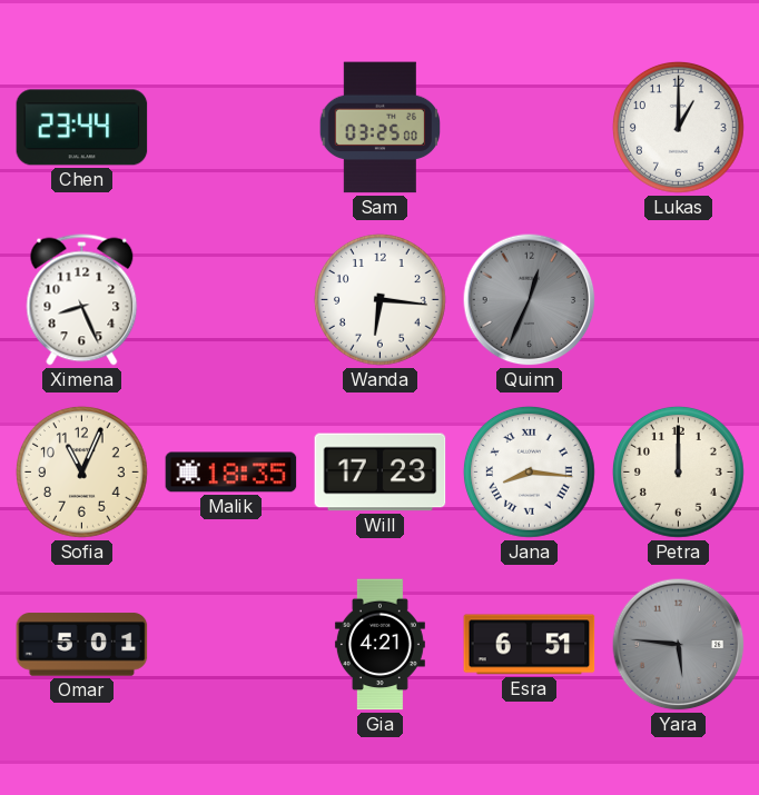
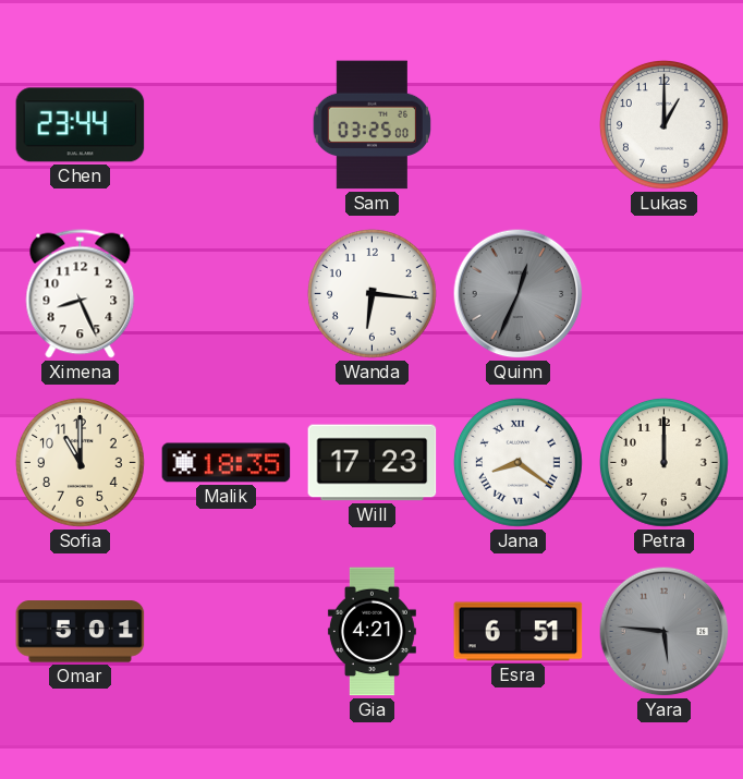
Sofia: 11:04 -> 11:00 (80, 462)
Jana: 8:16 -> 8:21 (517, 462)
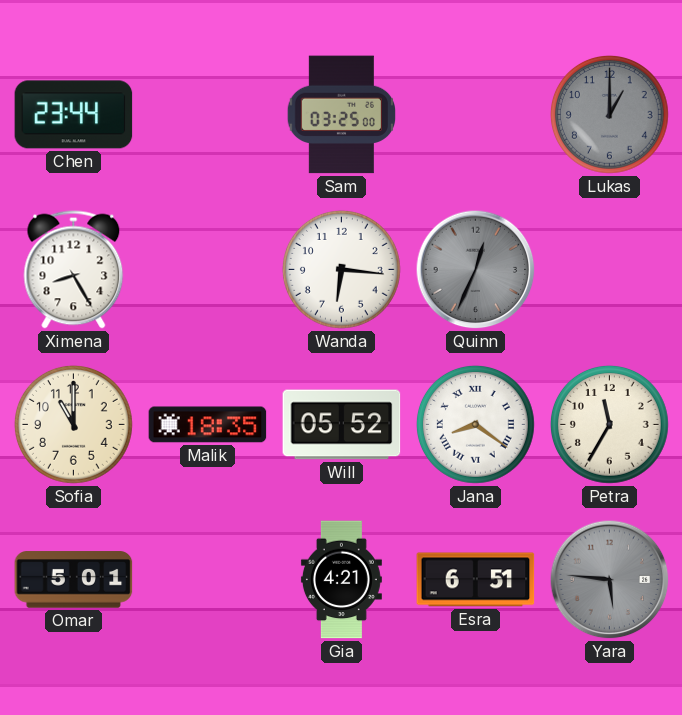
Lukas dial: white -> grey (609, 114)
Ximena: 8:26 -> 8:25 (74, 270)
Will: 17:23 -> 05:52 (342, 425)
Petra: 12:00 -> 11:35 (609, 424)
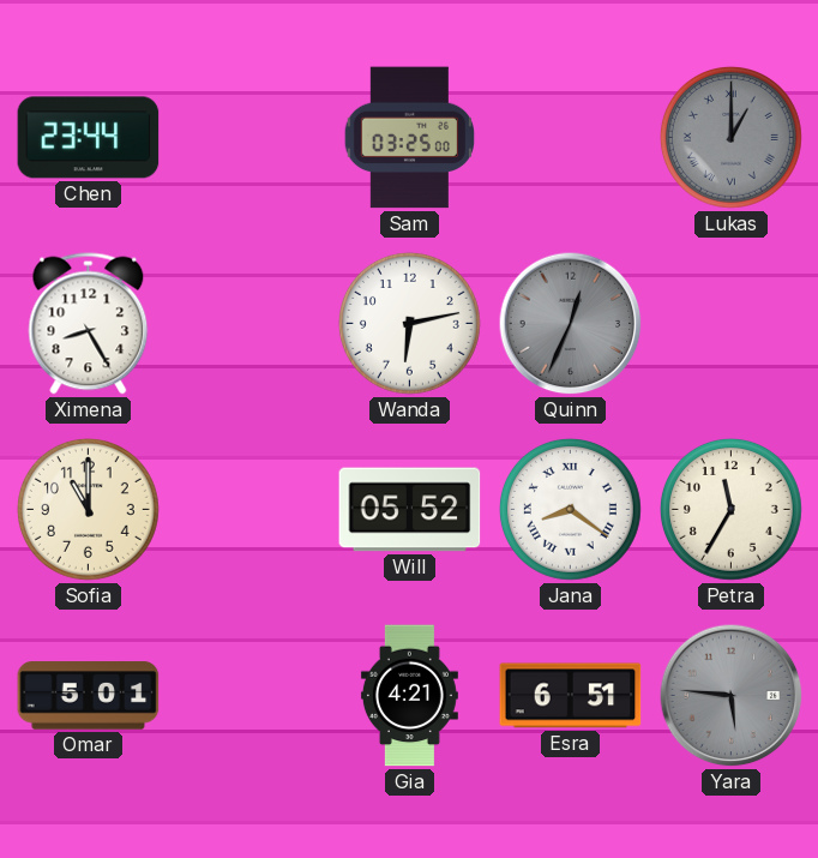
Lukas numerals: Arabic -> Roman (730, 137)
Wanda: 6:16 -> 6:13 (409, 323)
Malik: 18:35 -> none (208, 425)
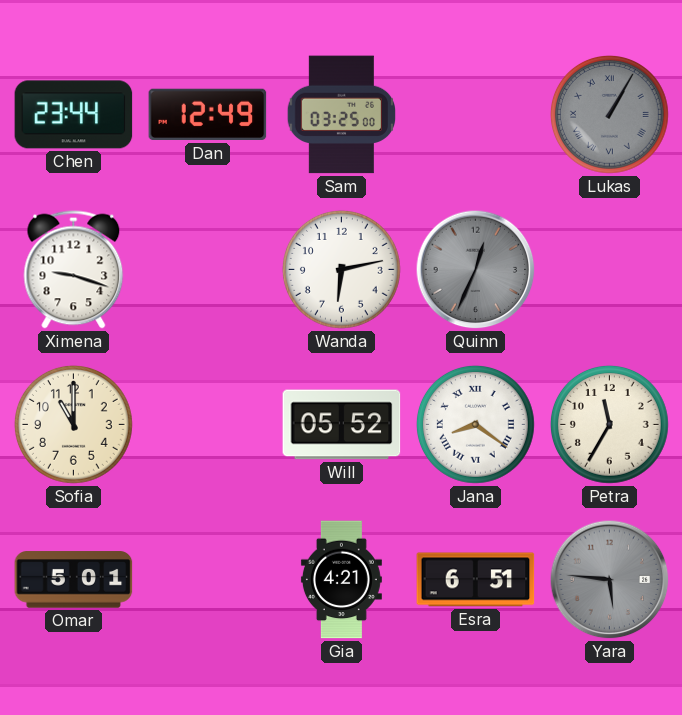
Dan: none -> 12:49 (208, 115)
Lukas: 1:00 -> 1:05 (609, 114)
Ximena: 8:25 -> 9:18 (74, 270)
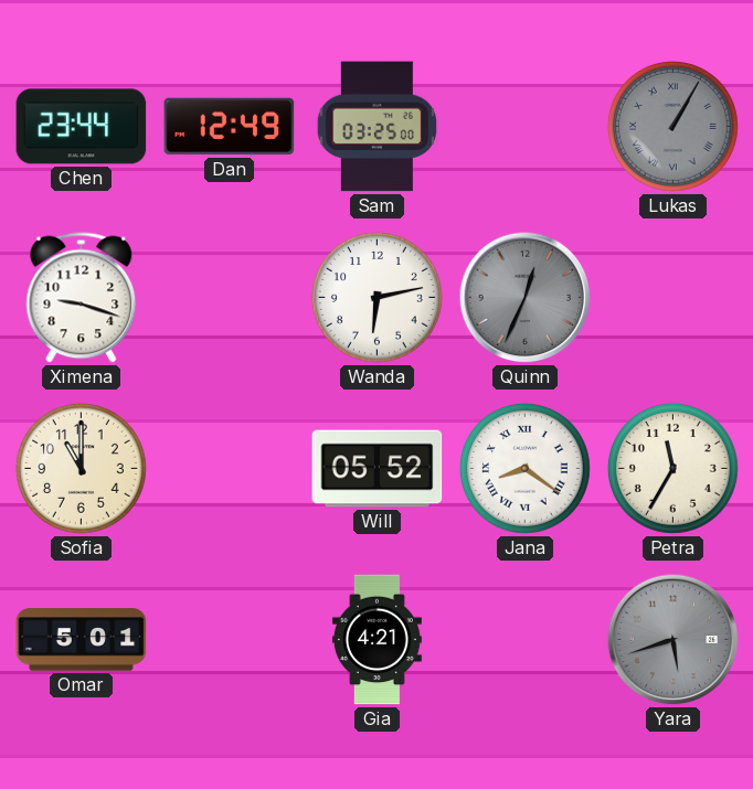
Esra: 6:51 -> none (476, 580)
Yara: 5:46 -> 5:42 (674, 640)
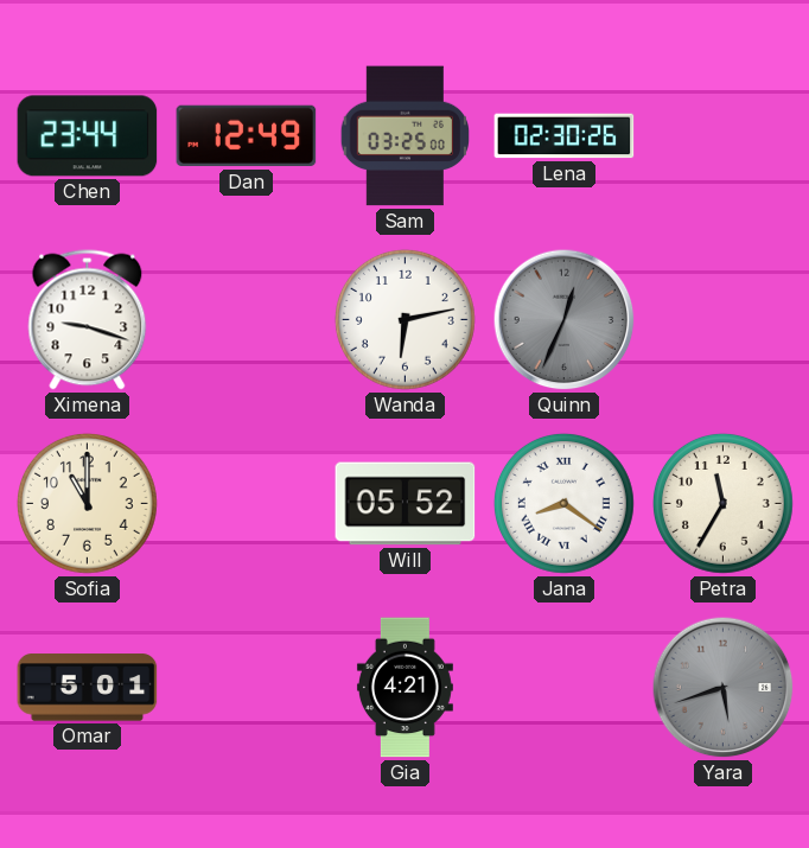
Lena: none -> 02:30 (565, 136)
Lukas: 1:05 -> none (672, 126)
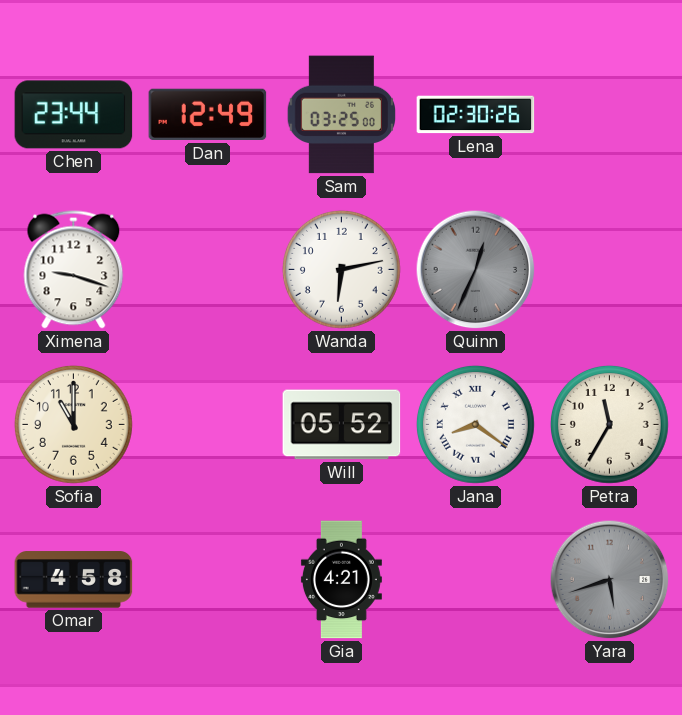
Omar: 5:01 -> 4:58 (74, 580)
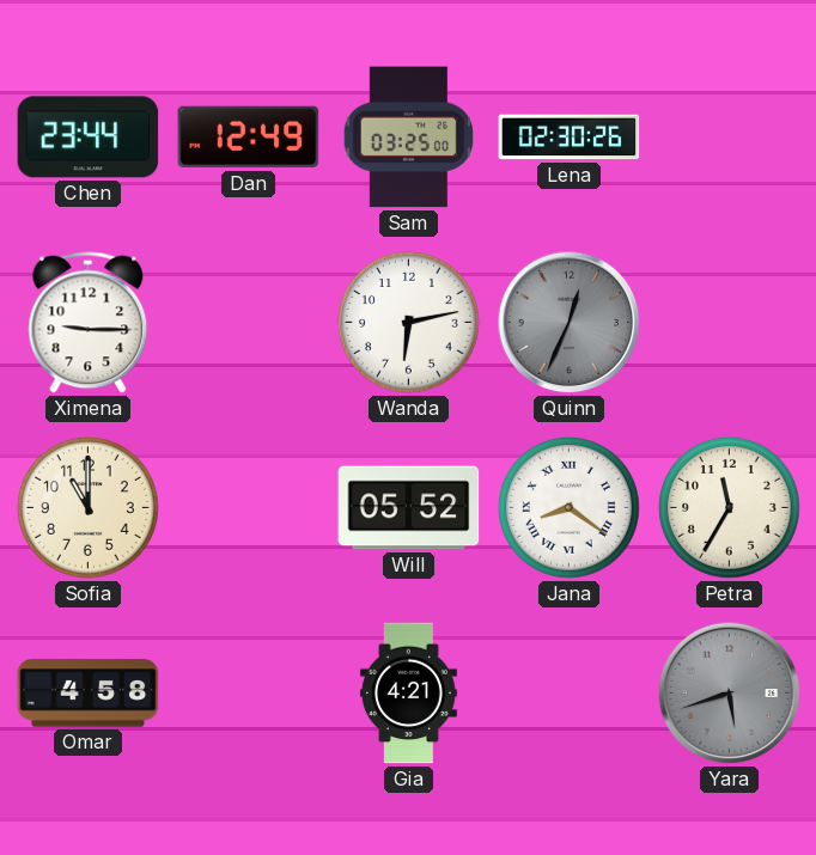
Ximena: 9:18 -> 9:15 (89, 323)
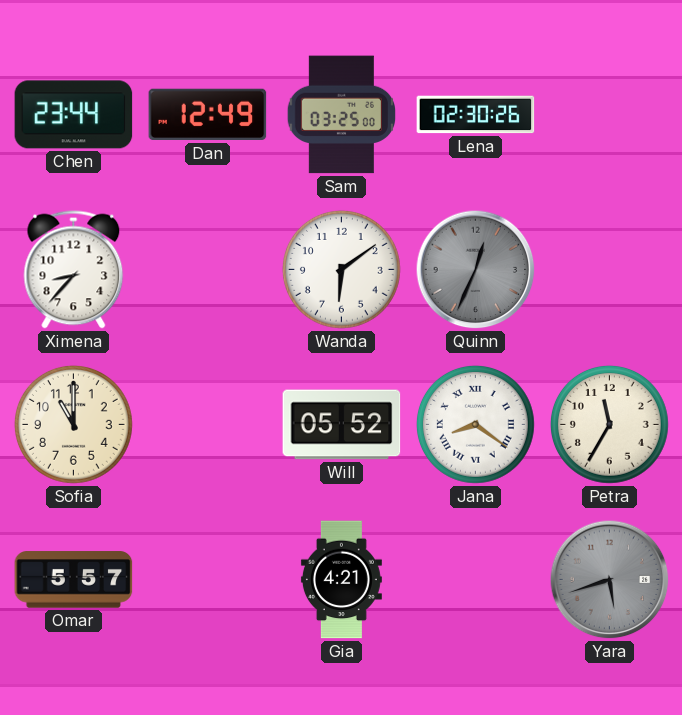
Ximena: 9:15 -> 8:37 (74, 270)
Wanda: 6:13 -> 6:09 (341, 269)
Omar: 4:58 -> 5:57 (74, 580)
